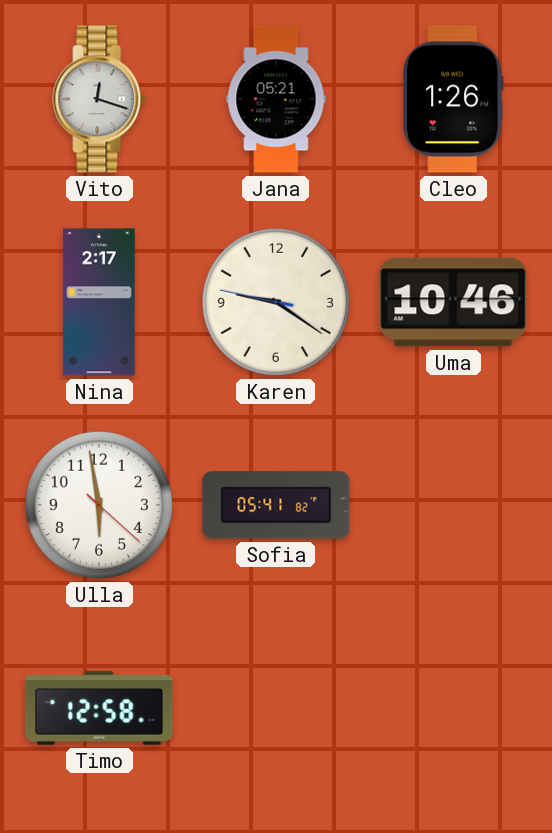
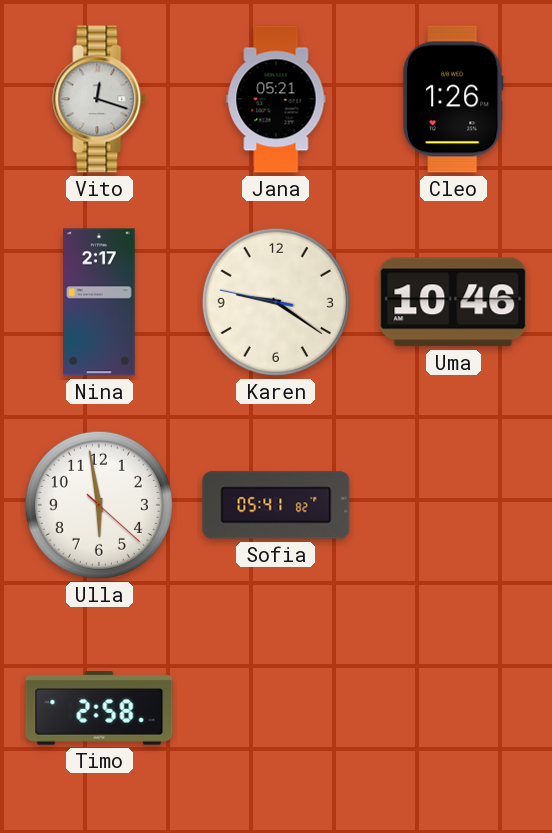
Timo: 12:58 -> 2:58 (99, 708)
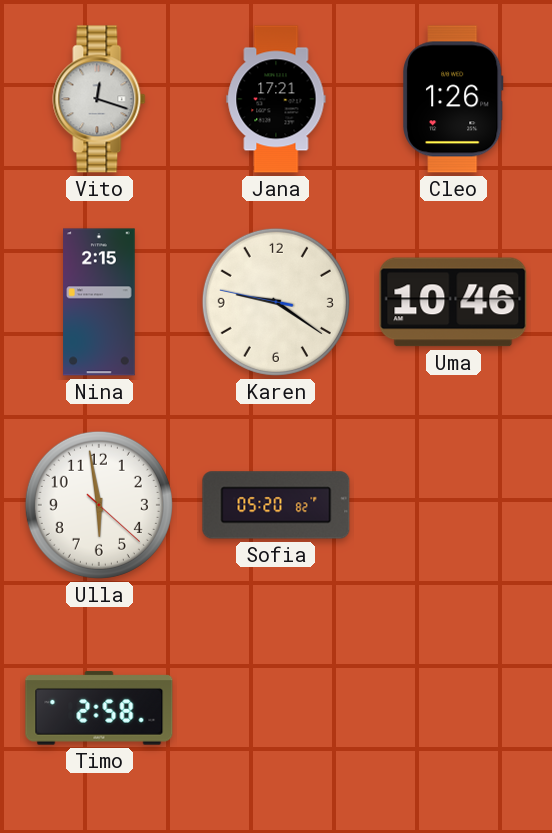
Jana: 05:21 -> 17:21 (276, 99)
Nina: 2:17 -> 2:15 (99, 302)
Sofia: 05:41 -> 05:20 (276, 505)
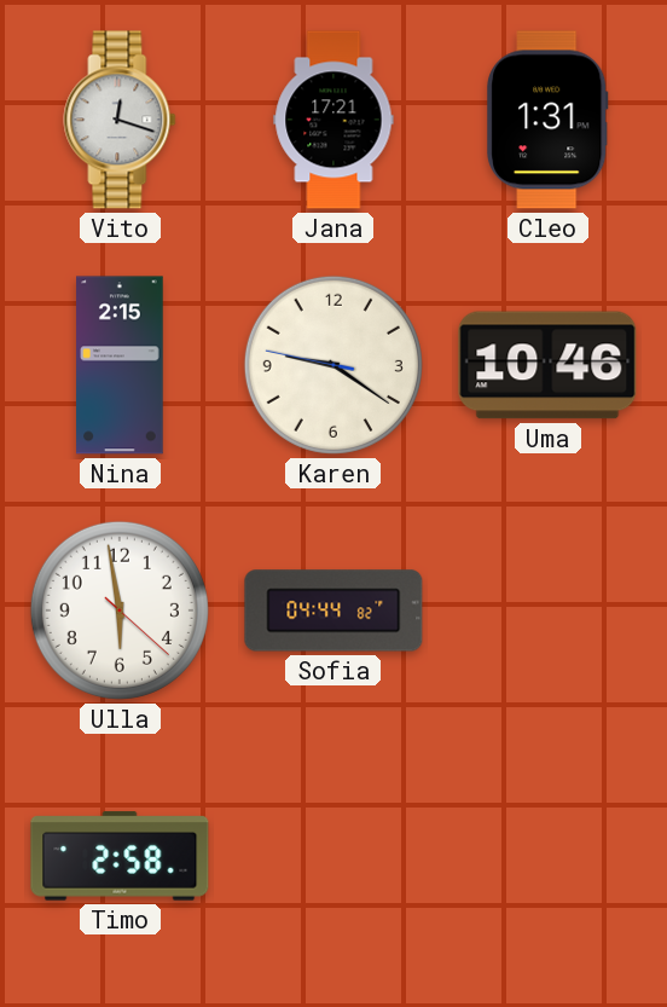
Cleo: 1:26 -> 1:31 (547, 120)
Sofia: 05:20 -> 04:44 (333, 610)
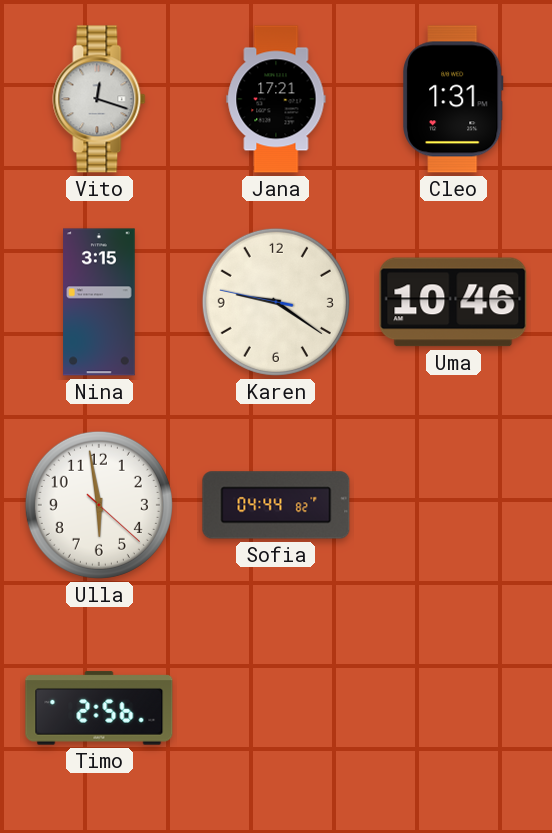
Nina: 2:15 -> 3:15 (99, 302)
Timo: 2:58 -> 2:56 (99, 708)
